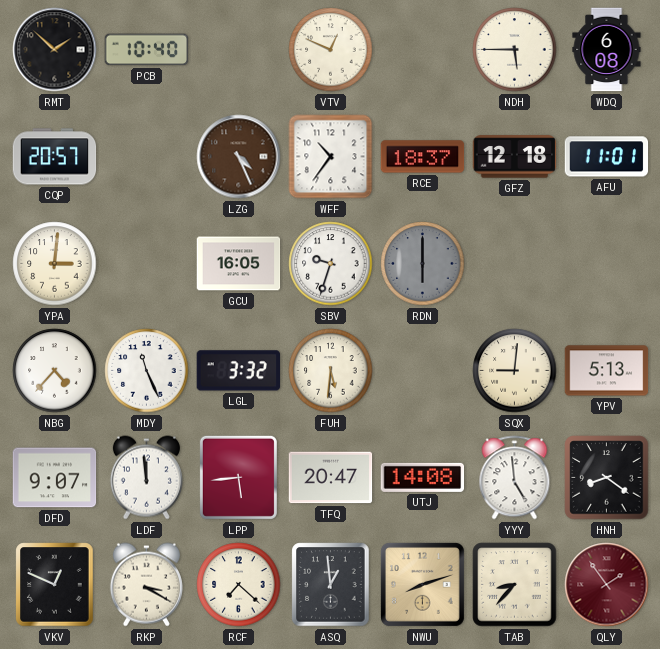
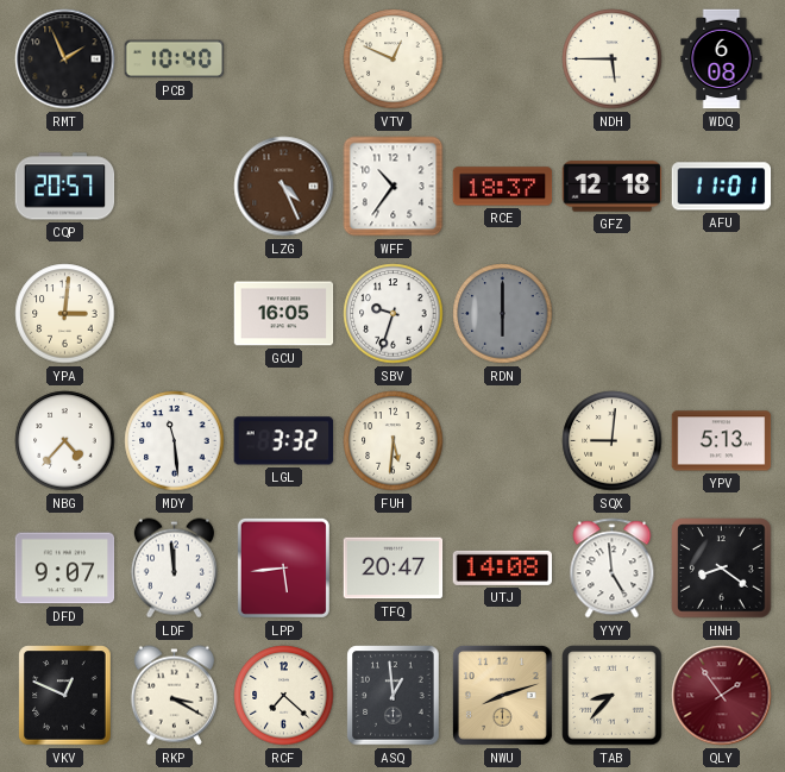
RMT: 1:52 -> 1:56 (65, 59)
MDY: 11:26 -> 11:29 (175, 441)
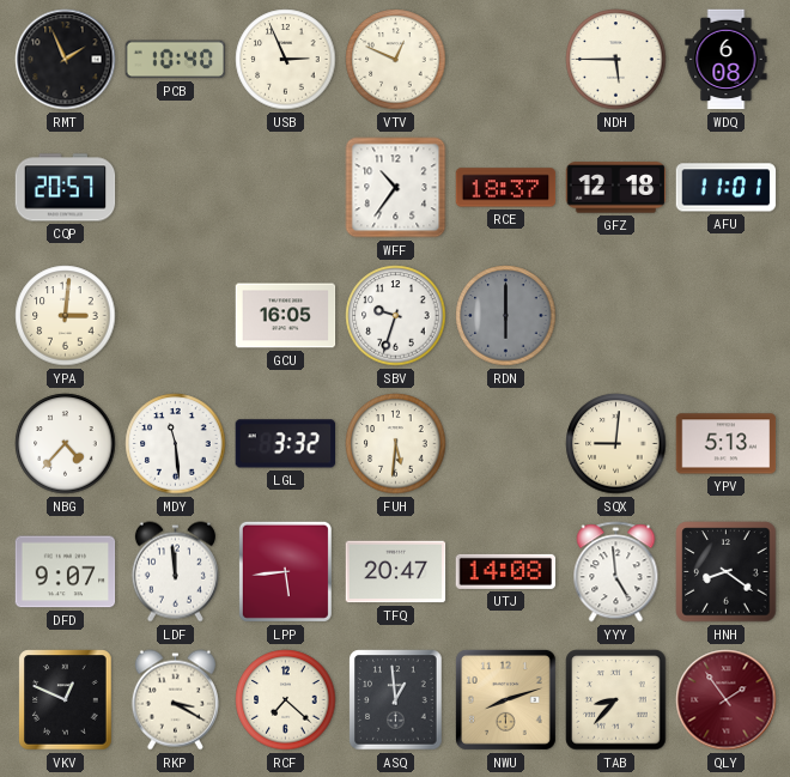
USB: none -> 2:56 (286, 60)
LZG: 4:26 -> none (284, 187)
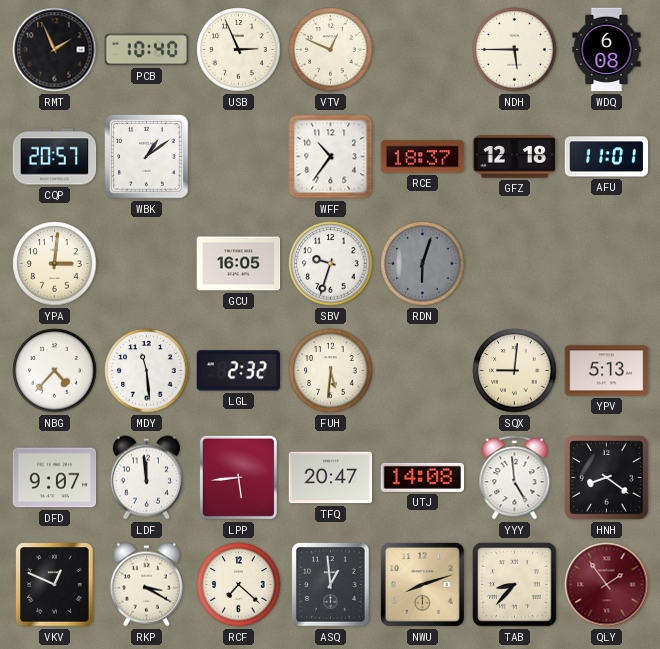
WBK: none -> 1:09 (147, 157)
RDN: 6:00 -> 6:03 (423, 264)
LGL: 3:32 -> 2:32 (239, 371)
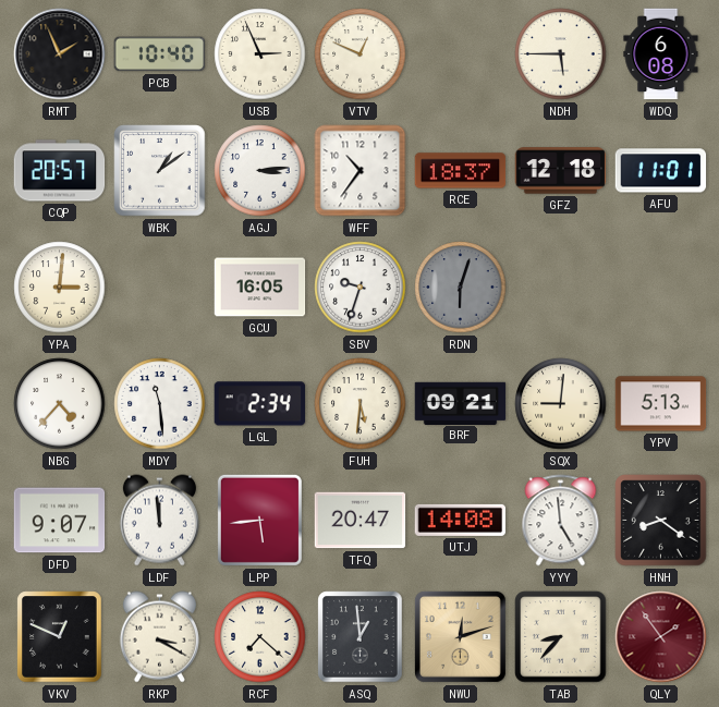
AGJ: none -> 3:14 (260, 171)
LGL: 2:32 -> 2:34 (260, 404)
BRF: none -> 09:21 (461, 403)
NWU: 8:12 -> 12:12 (460, 636)
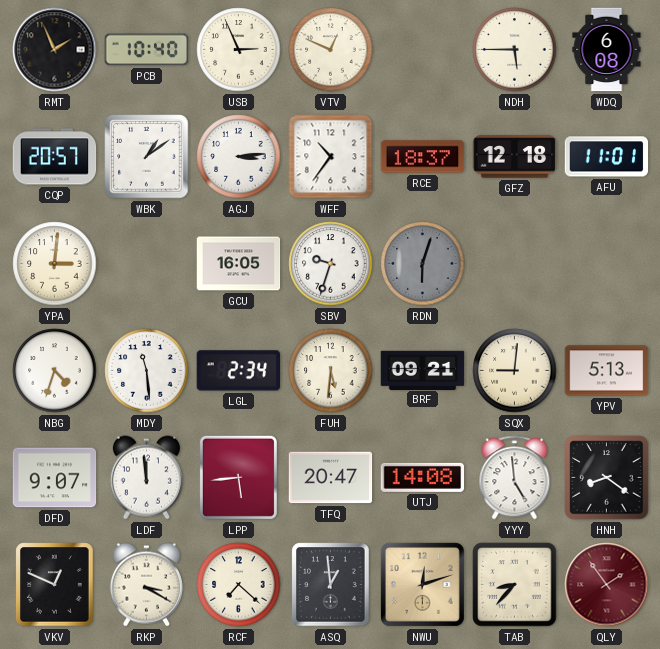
NBG: 4:37 -> 4:33 (55, 371)
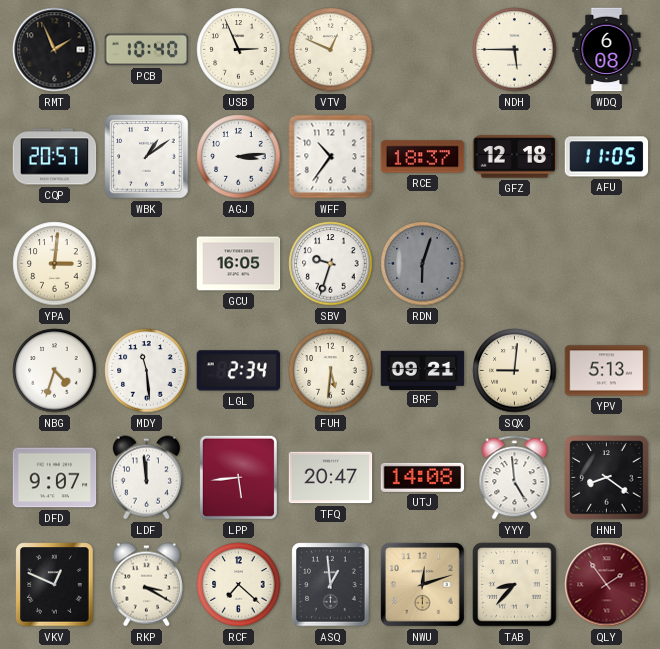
AFU: 11:01 -> 11:05 (607, 157)
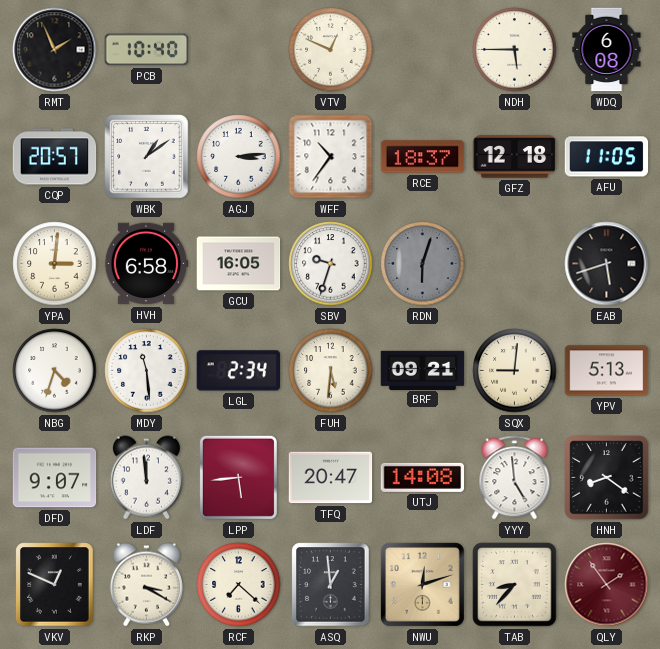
USB: 2:56 -> none (239, 50)
HVH: none -> 6:58 (146, 264)
EAB: none -> 5:42 (607, 264)
